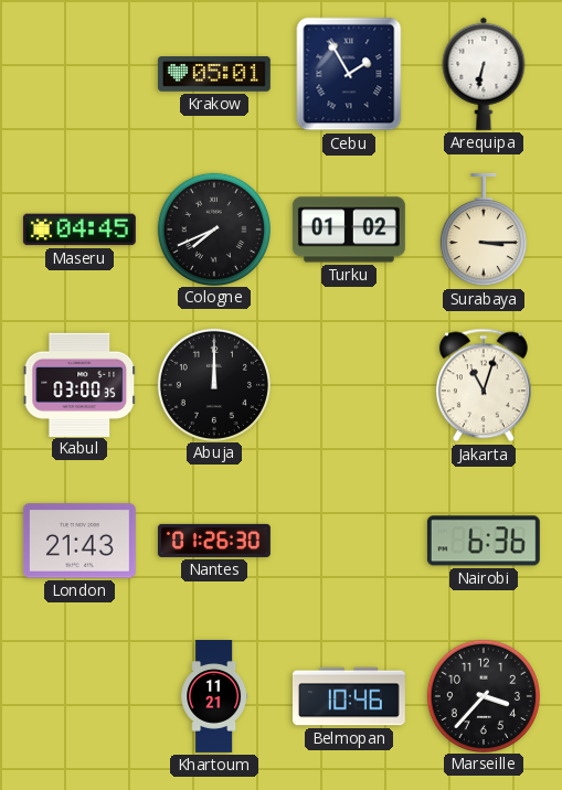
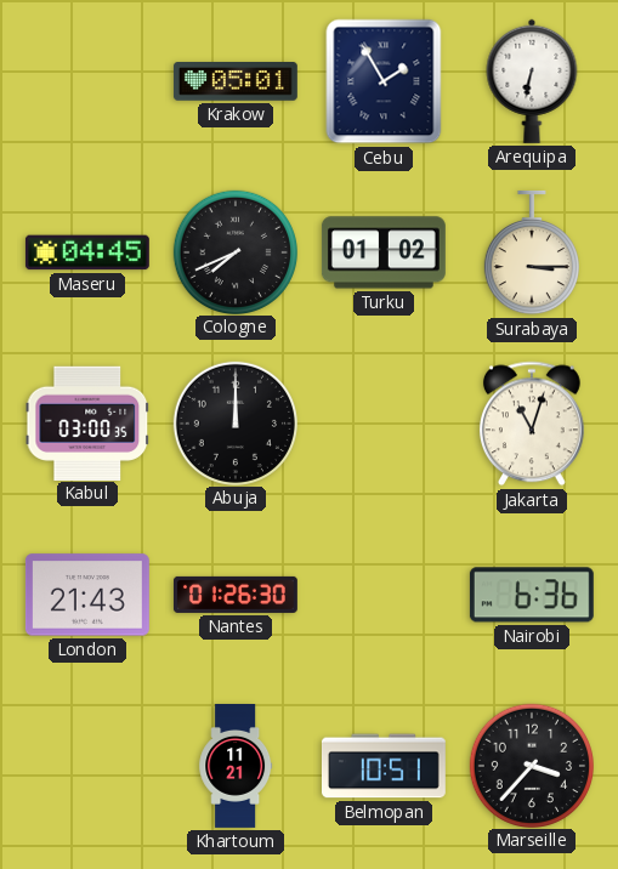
Belmopan: 10:46 -> 10:51 (384, 766)
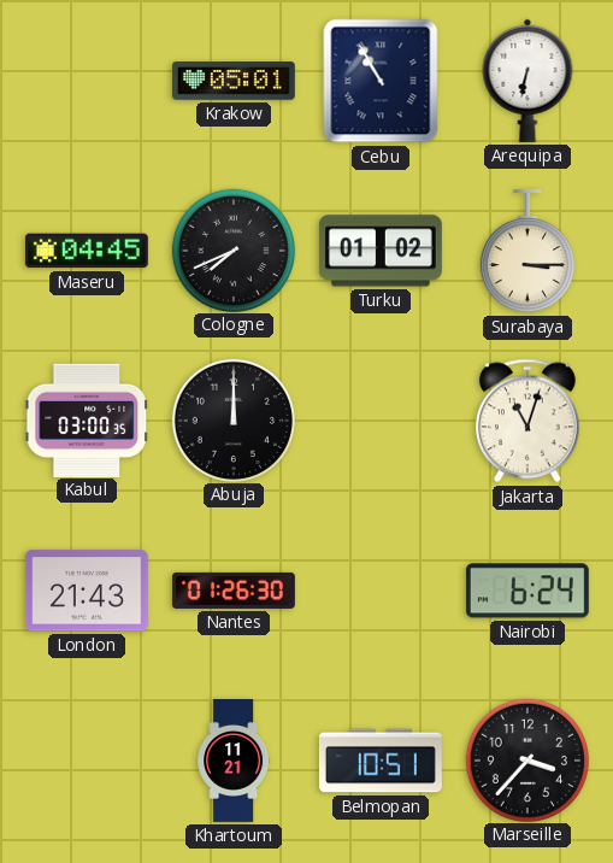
Cebu: 1:55 -> 10:55 (381, 81)
Nairobi: 6:36 -> 6:24 (527, 591)
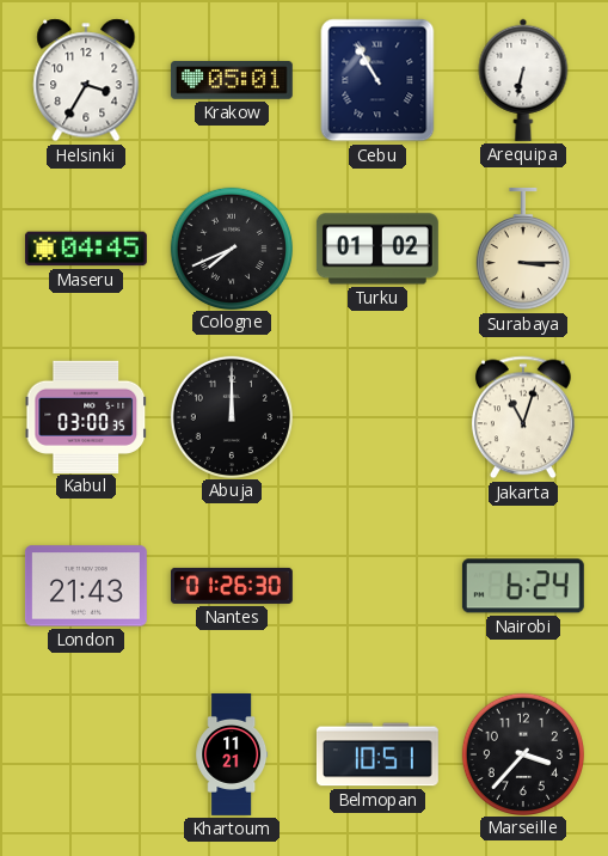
Helsinki: none -> 3:35 (86, 80)
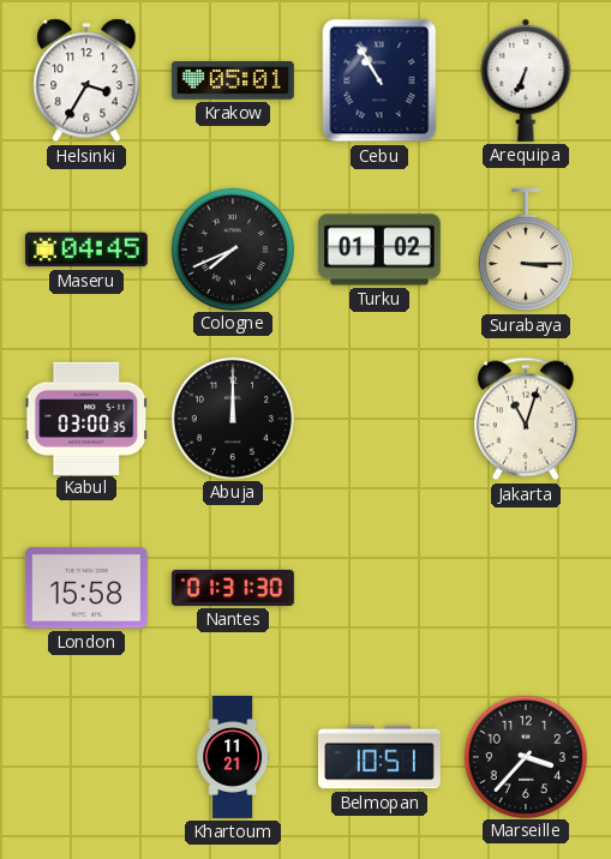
Arequipa: 6:32 -> 6:34 (526, 80)
London: 21:43 -> 15:58 (86, 588)
Nantes: 01:26 -> 01:31 (233, 588)
Nairobi: 6:24 -> none (523, 586)
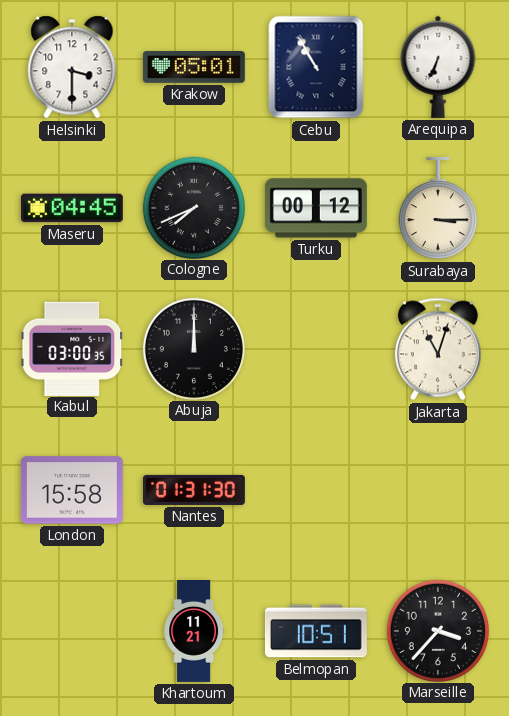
Helsinki: 3:35 -> 3:30 (72, 67)
Turku: 01:02 -> 00:12 (316, 208)
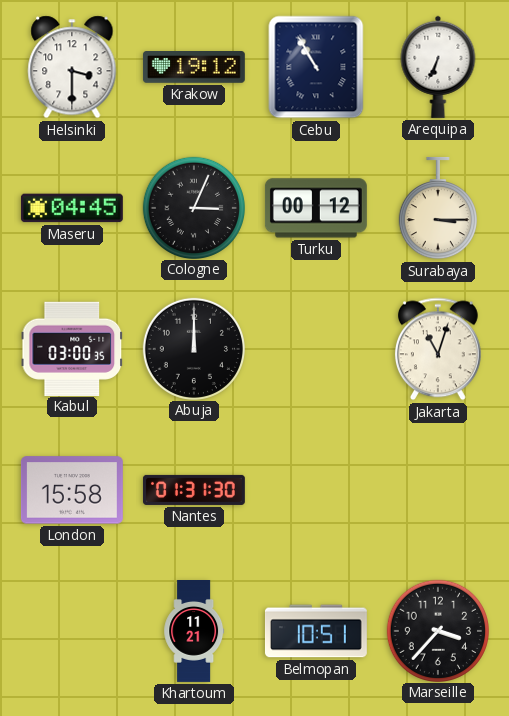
Krakow: 05:01 -> 19:12 (194, 68)
Cologne: 7:41 -> 3:04 (193, 207)
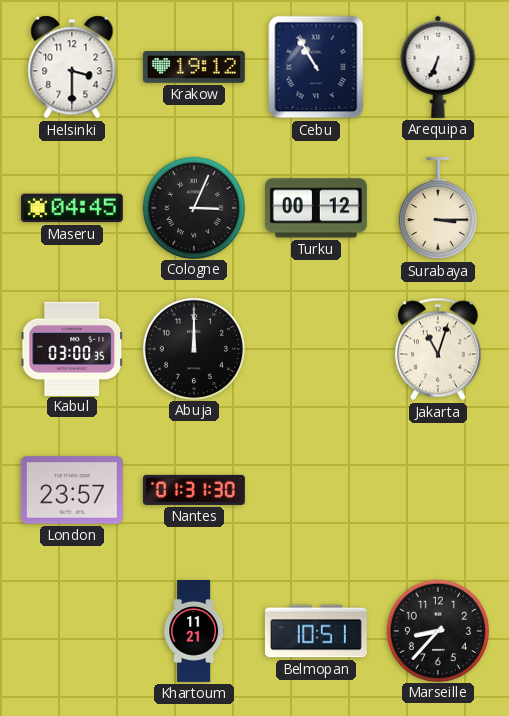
London: 15:58 -> 23:57 (72, 490)
Marseille: 3:37 -> 8:37 (437, 630)
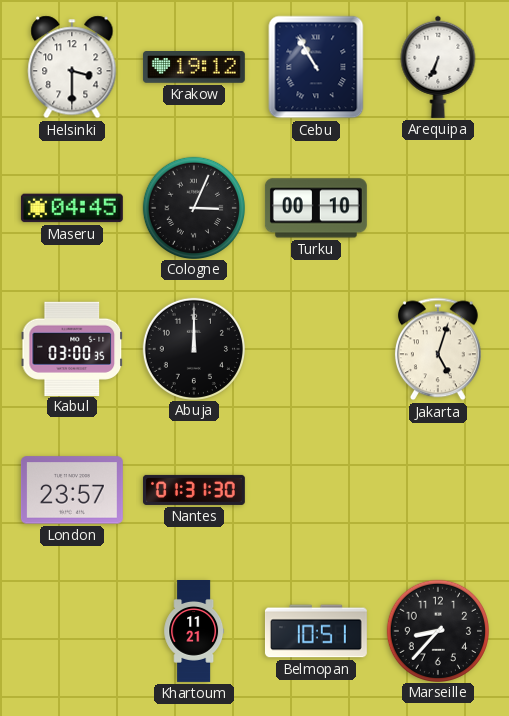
Turku: 00:12 -> 00:10 (316, 208)
Surabaya: 3:15 -> none (438, 208)
Jakarta: 11:03 -> 5:03 (438, 349)
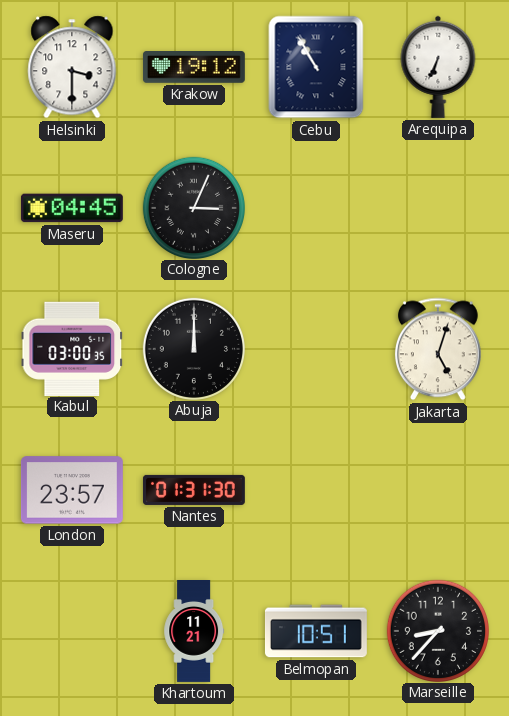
Turku: 00:10 -> none (316, 208)
